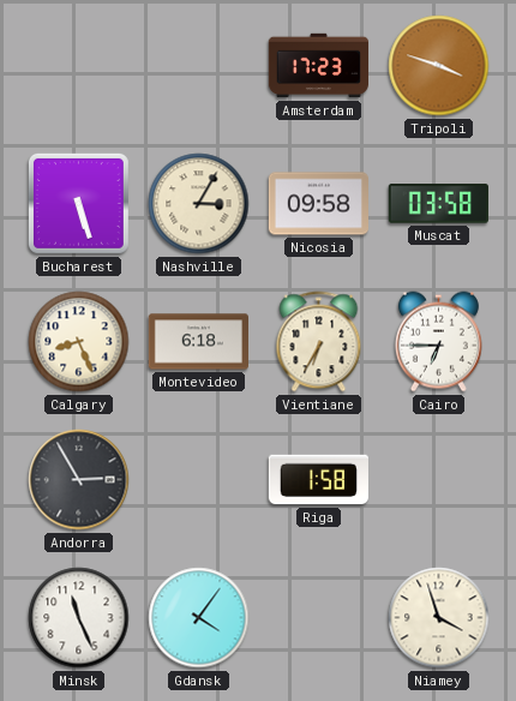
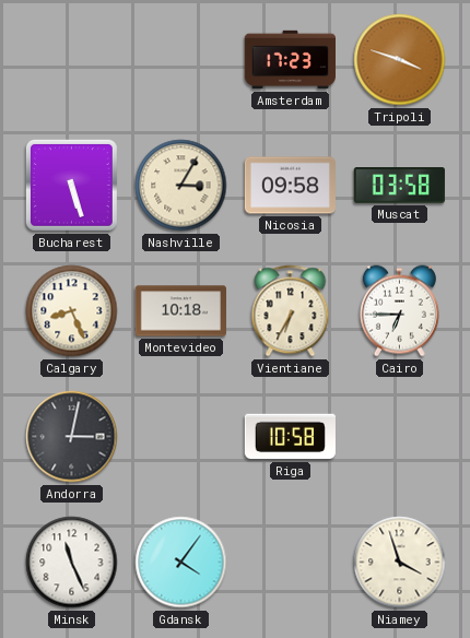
Montevideo: 6:18 -> 10:18 (180, 311)
Andorra: 2:55 -> 3:02 (72, 437)
Riga: 1:58 -> 10:58 (290, 437)
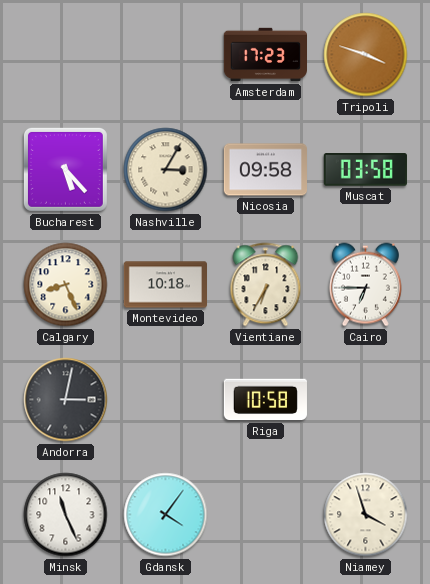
Bucharest: 5:27 -> 5:23 (65, 169)
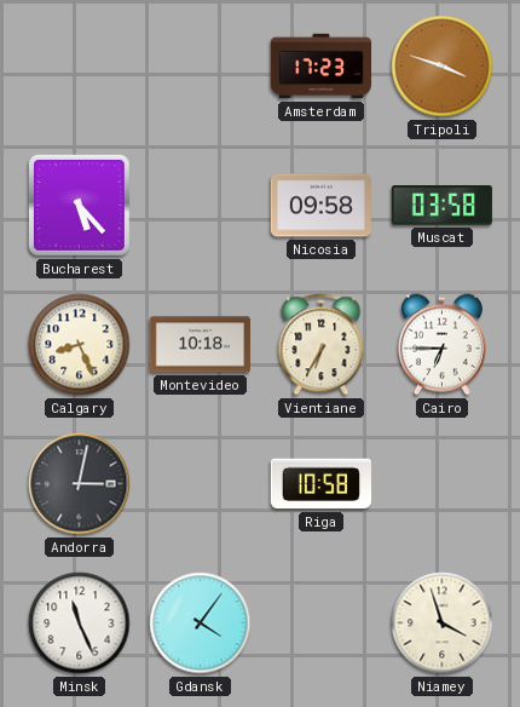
Nashville: 3:05 -> none (166, 170)
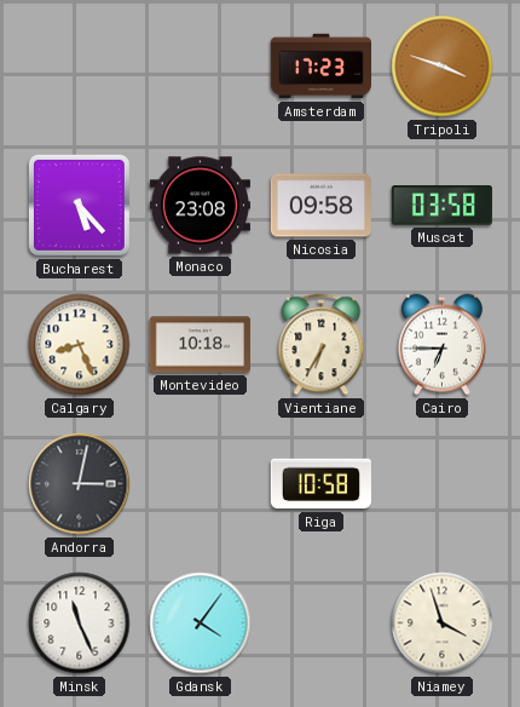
Monaco: none -> 23:08 (200, 206)
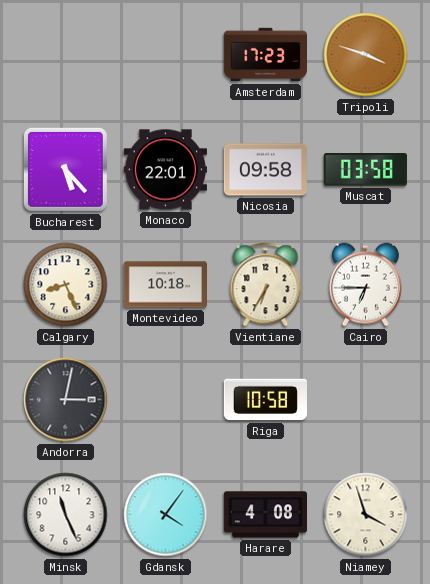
Monaco: 23:08 -> 22:01 (165, 170)
Harare: none -> 4:08 (265, 515)
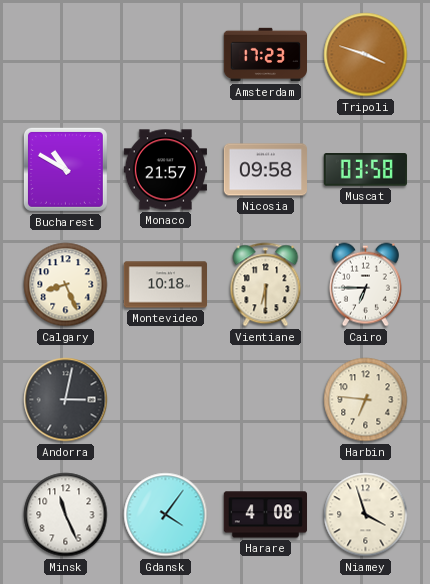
Bucharest: 5:23 -> 10:50 (65, 169)
Monaco: 22:01 -> 21:57 (165, 170)
Vientiane: 6:35 -> 6:30 (266, 285)
Riga: 10:58 -> none (265, 400)
Harbin: none -> 6:46 (366, 400)
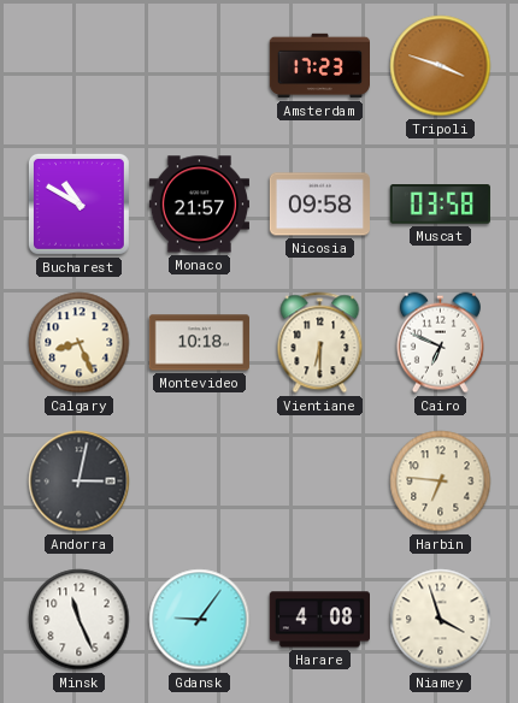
Cairo: 6:45 -> 6:49 (440, 343)
Gdansk: 4:06 -> 9:06 (200, 620)
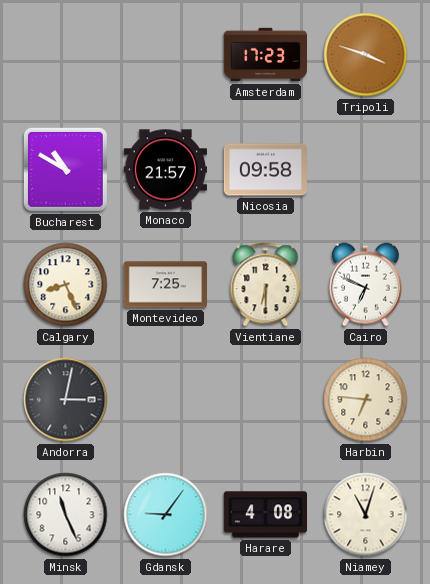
Muscat: 03:58 -> none (440, 205)
Montevideo: 10:18 -> 7:25 (165, 285)
Niamey: 3:57 -> 11:03 (366, 515)
